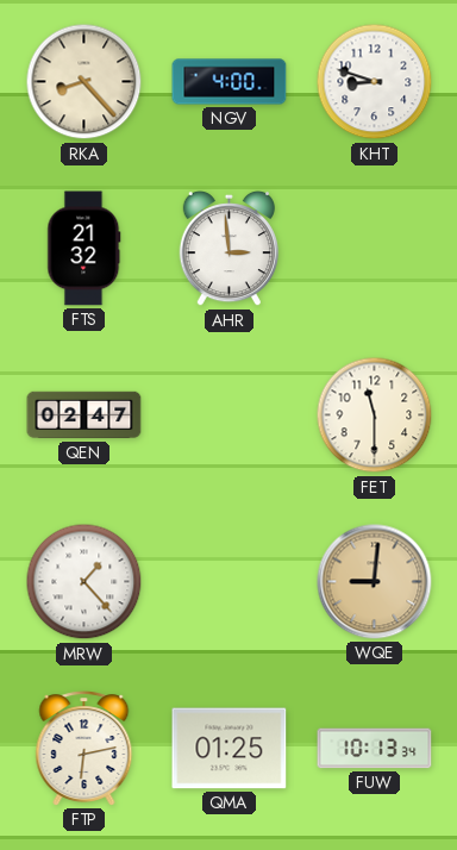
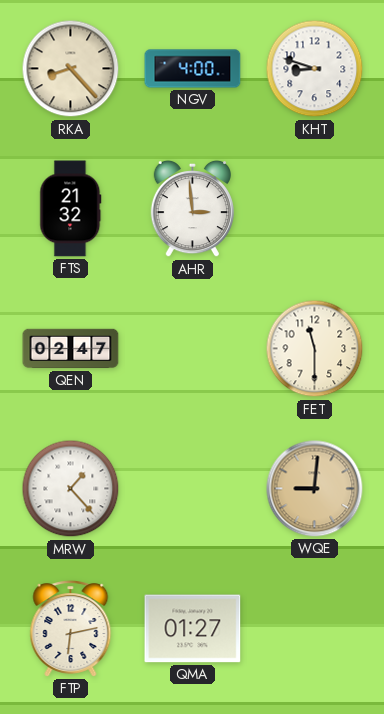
QMA: 01:25 -> 01:27 (193, 629)
FUW: 10:13 -> none (375, 749)
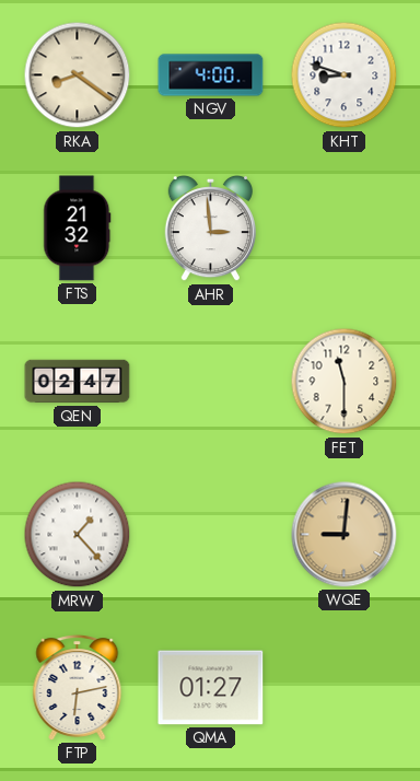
RKA: 8:23 -> 8:21 (78, 75)
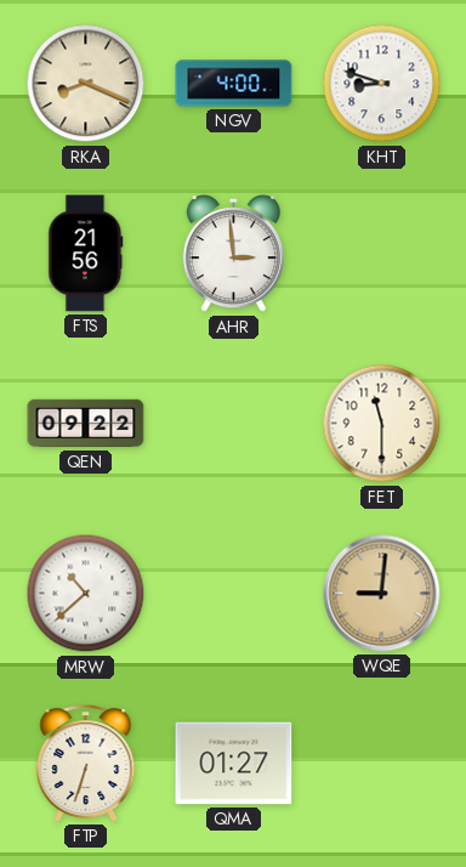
RKA: 8:21 -> 8:19 (86, 84)
FTS: 21:32 -> 21:56 (86, 254)
QEN: 02:47 -> 09:22 (86, 424)
MRW: 1:23 -> 10:38 (86, 594)
FTP: 6:13 -> 6:33 (86, 764)
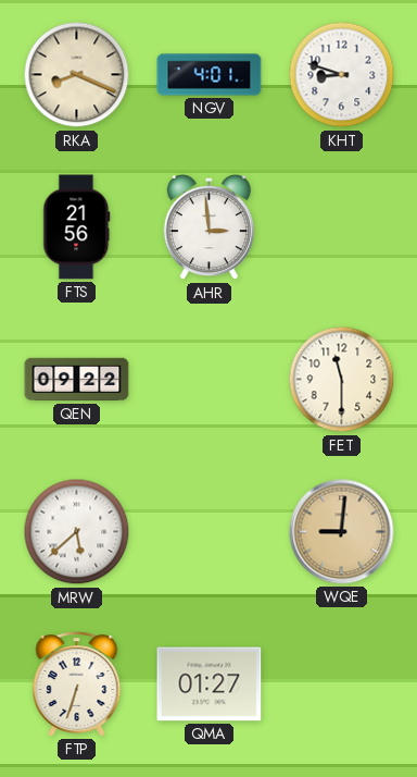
NGV: 4:00 -> 4:01 (210, 75)
MRW: 10:38 -> 5:38 (77, 532)
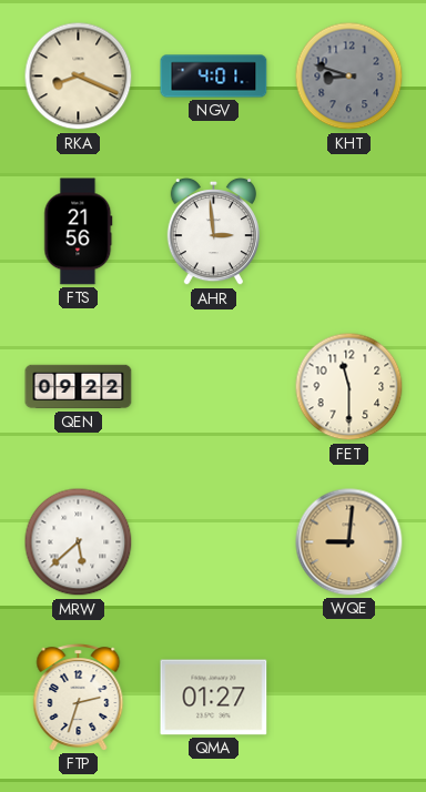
KHT dial: white -> grey (349, 77)
FTP: 6:33 -> 2:33 (79, 698)
